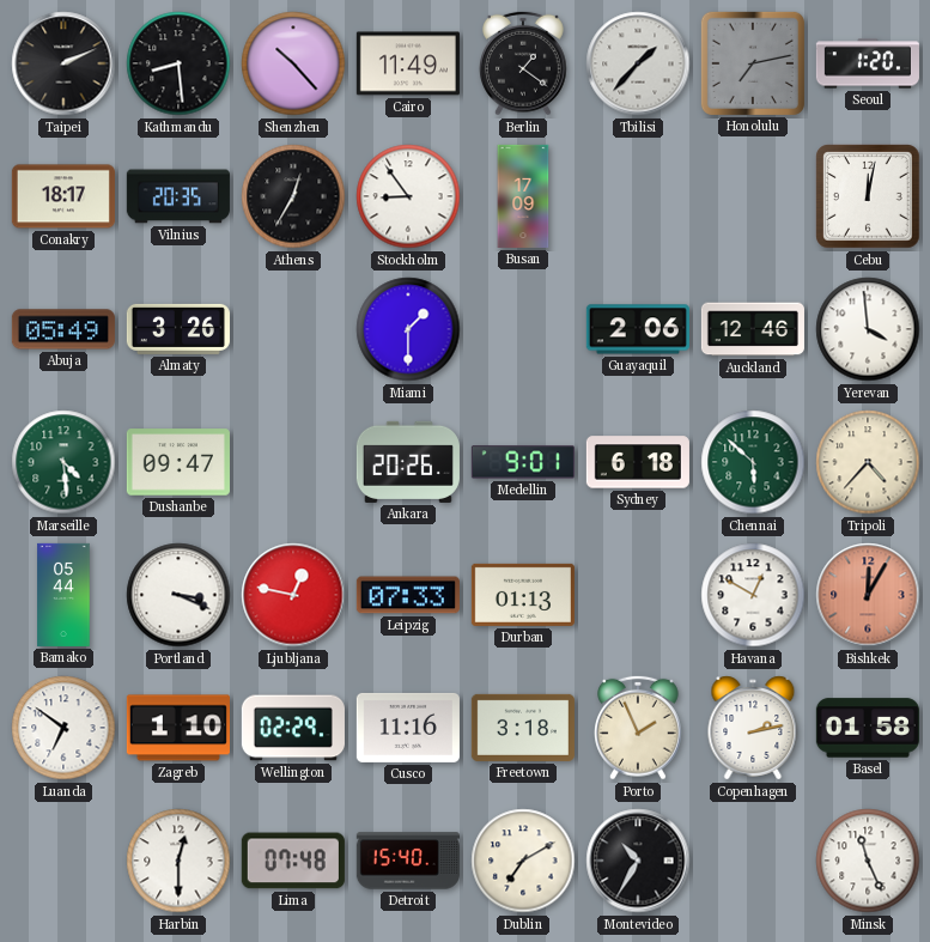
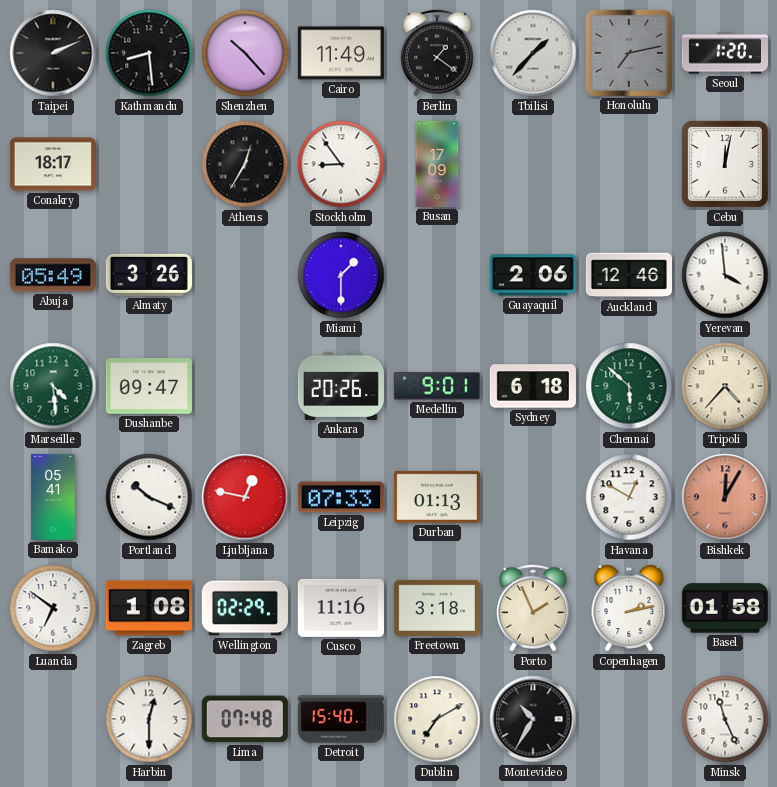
Vilnius: 20:35 -> none (178, 196)
Bamako: 05:44 -> 05:41 (53, 497)
Portland: 3:19 -> 10:19 (149, 497)
Zagreb: 1:10 -> 1:08 (149, 608)
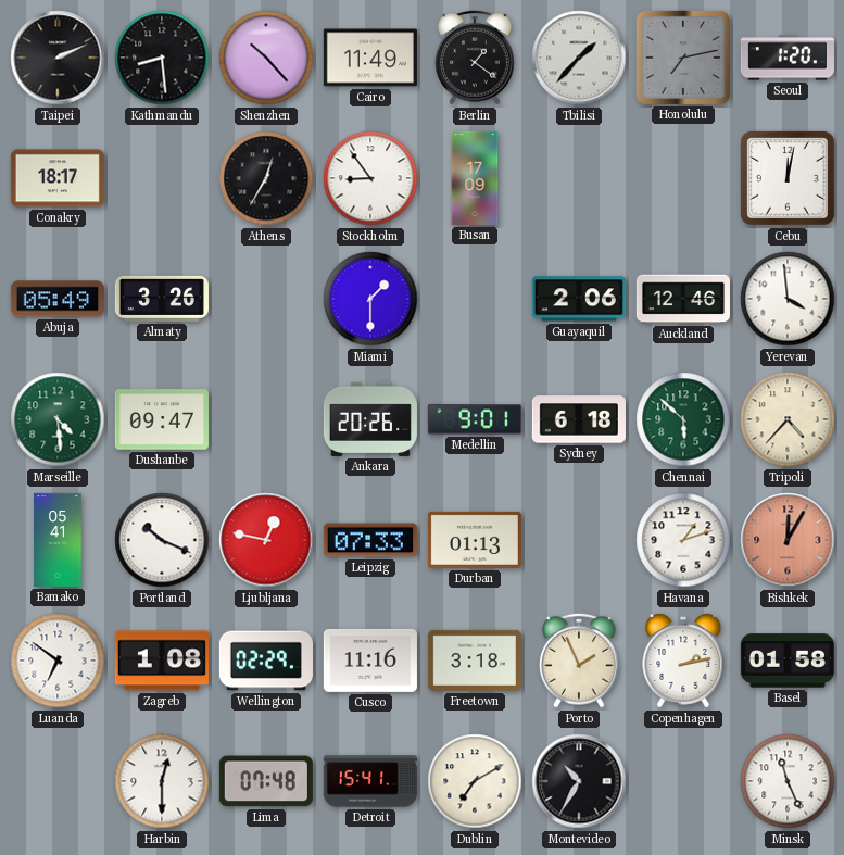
Havana: 12:50 -> 1:12 (683, 540)
Detroit: 15:40 -> 15:41 (370, 781)
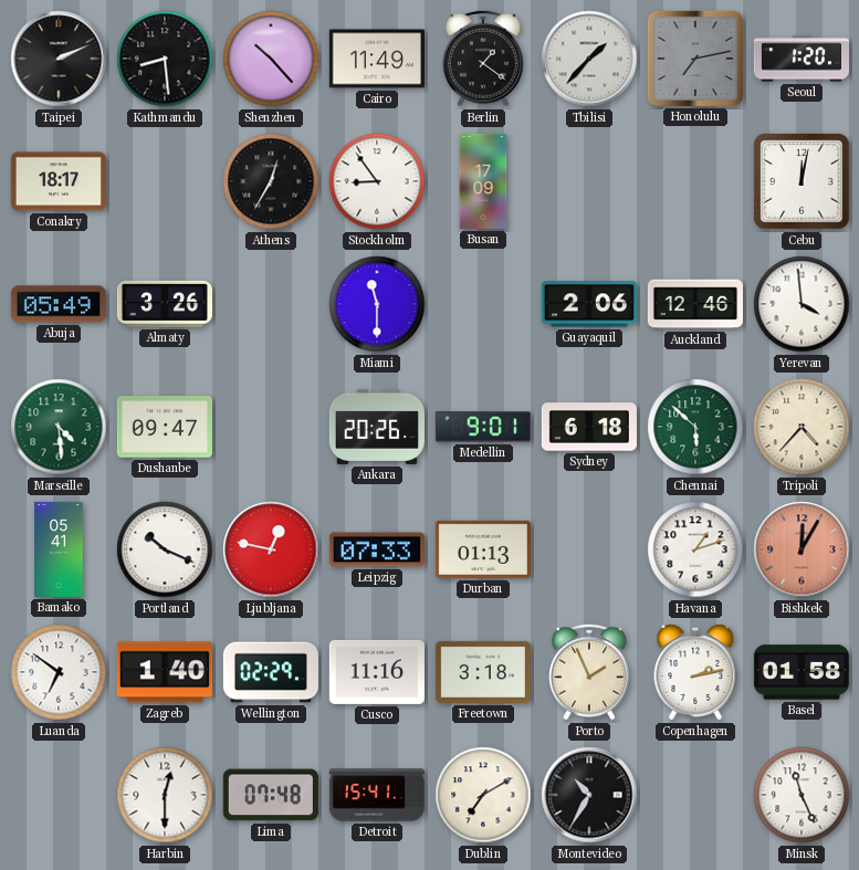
Miami: 1:30 -> 11:30 (377, 304)
Zagreb: 1:08 -> 1:40 (165, 672)
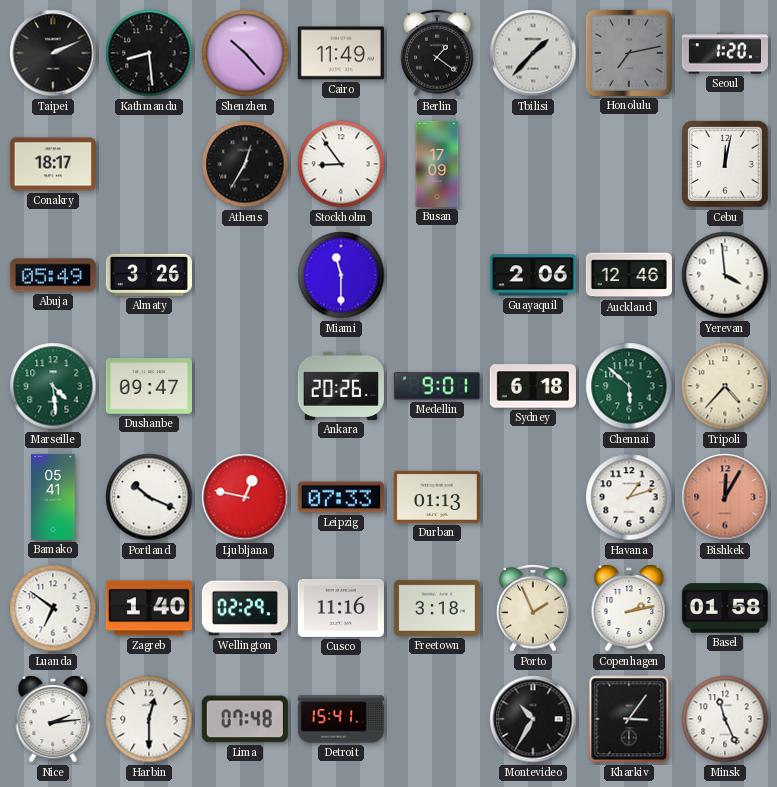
Nice: none -> 2:14 (53, 719)
Dublin: 7:10 -> none (483, 795)
Kharkiv: none -> 3:06 (629, 719)
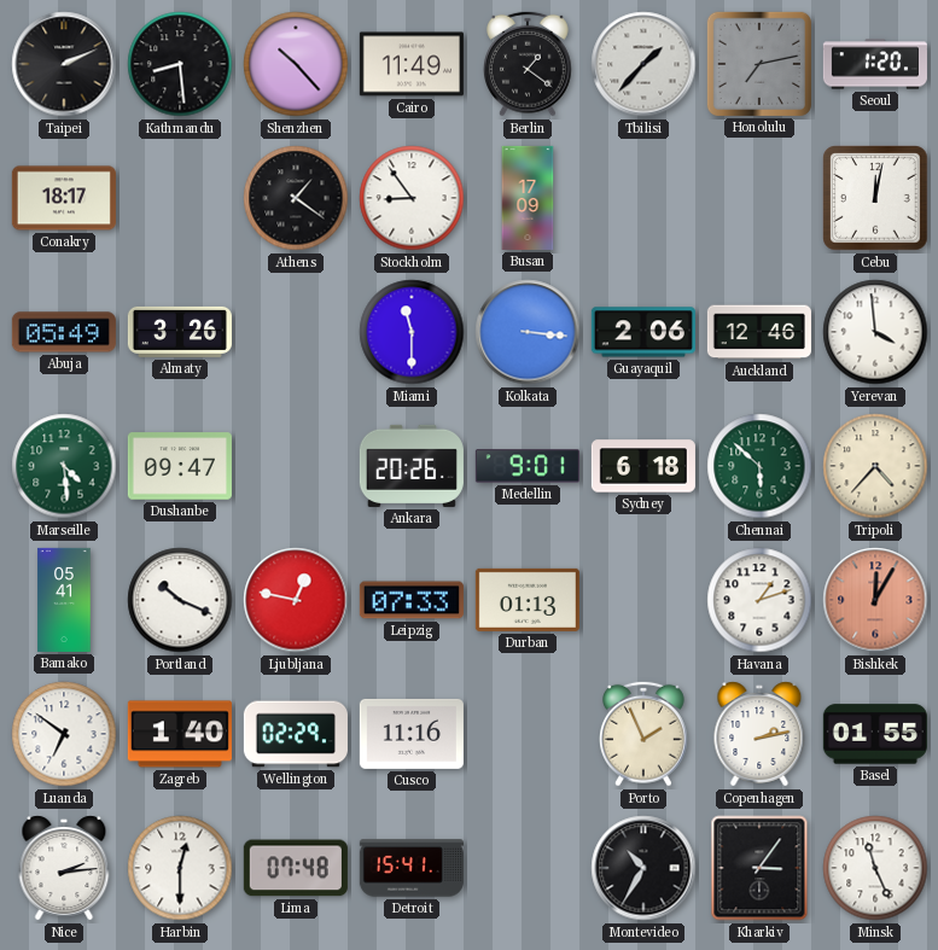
Athens: 12:35 -> 1:21 (296, 198)
Kolkata: none -> 3:16 (528, 332)
Freetown: 3:18 -> none (437, 608)
Basel: 01:58 -> 01:55 (875, 734)
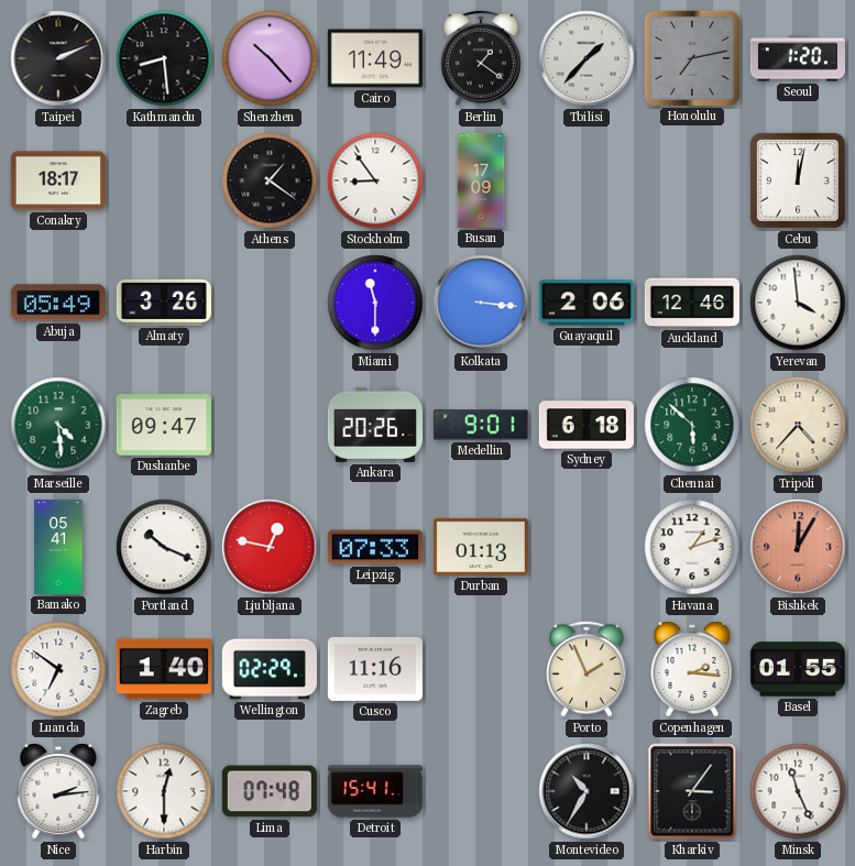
Copenhagen: 2:13 -> 2:16 (692, 669)
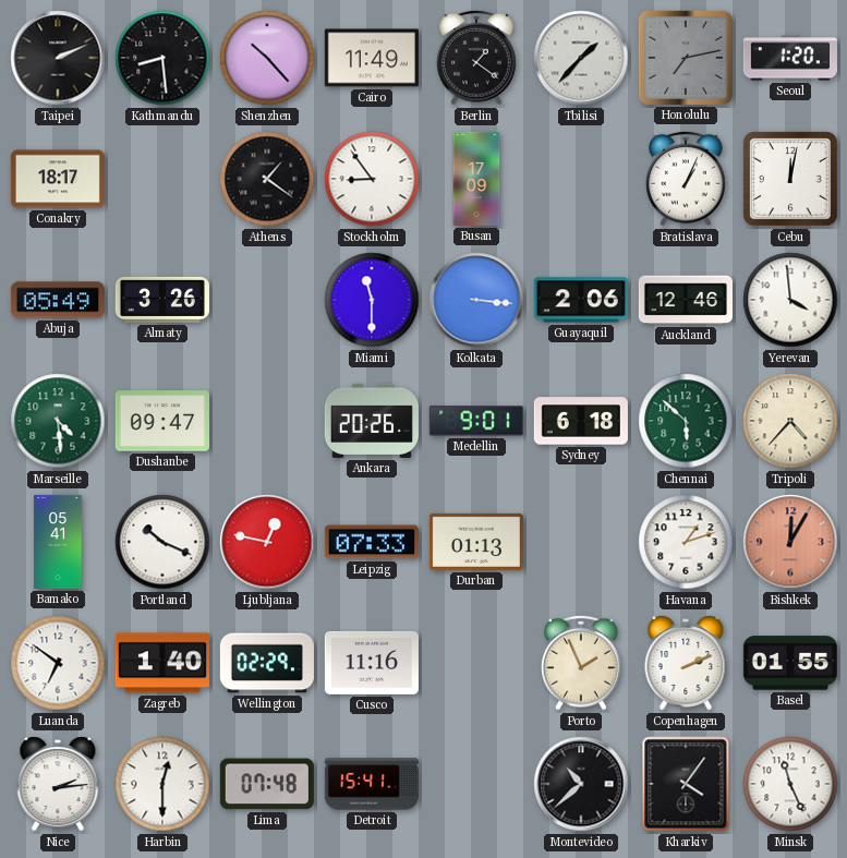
Bratislava: none -> 1:04 (687, 179)
Copenhagen: 2:16 -> 2:11 (686, 663)
Montevideo: 10:35 -> 10:38 (581, 784)
Kharkiv: 3:06 -> 4:06 (686, 784)
